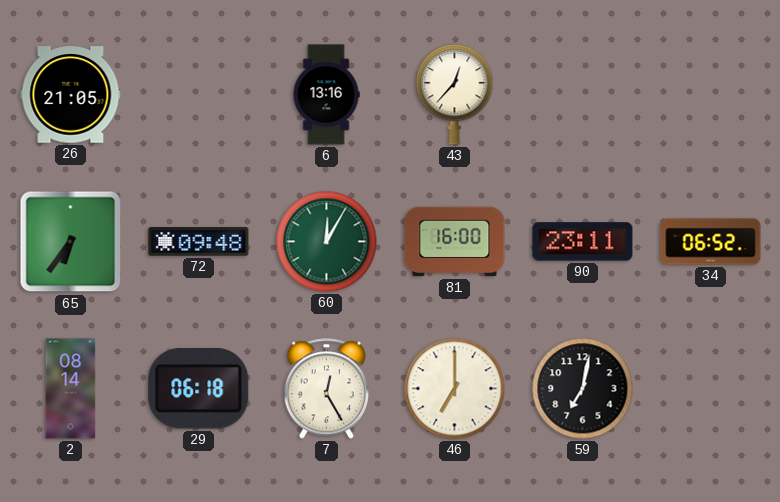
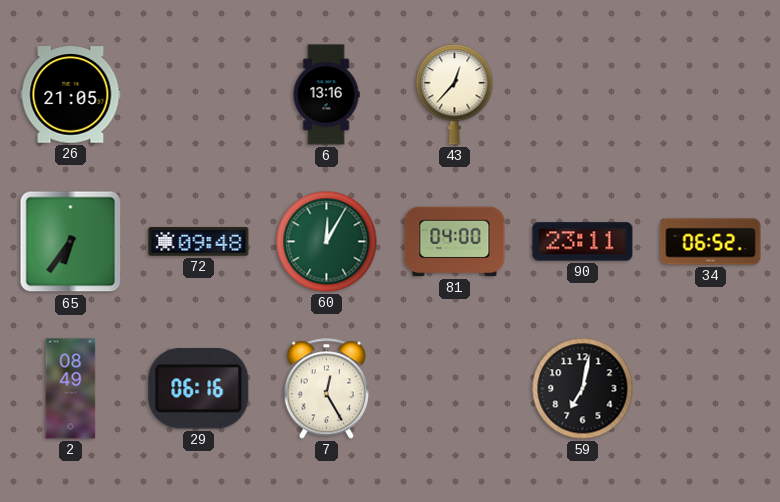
81: 16:00 -> 04:00 (455, 242)
2: 08:14 -> 08:49 (71, 389)
29: 06:18 -> 06:16 (199, 389)
46: 7:00 -> none (455, 389)
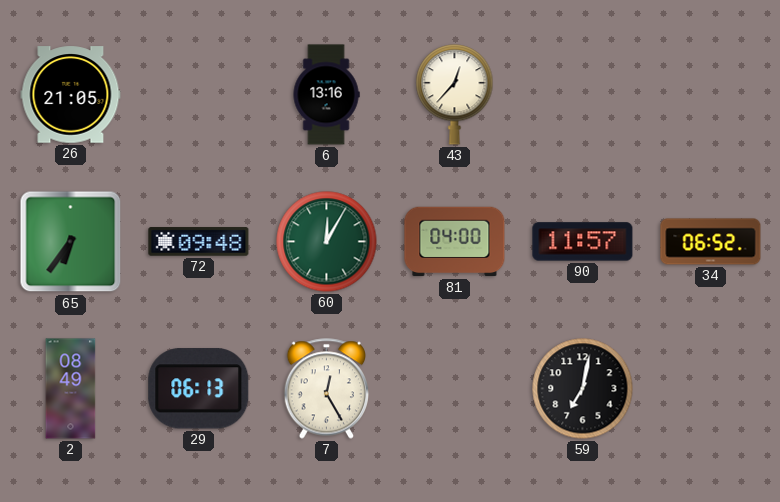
90: 23:11 -> 11:57 (583, 242)
29: 06:16 -> 06:13 (199, 389)
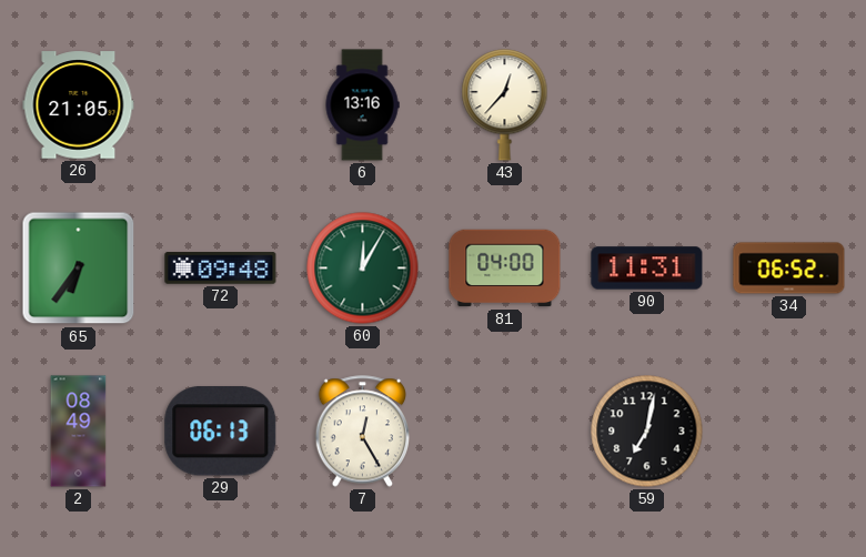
90: 11:57 -> 11:31 (647, 269)
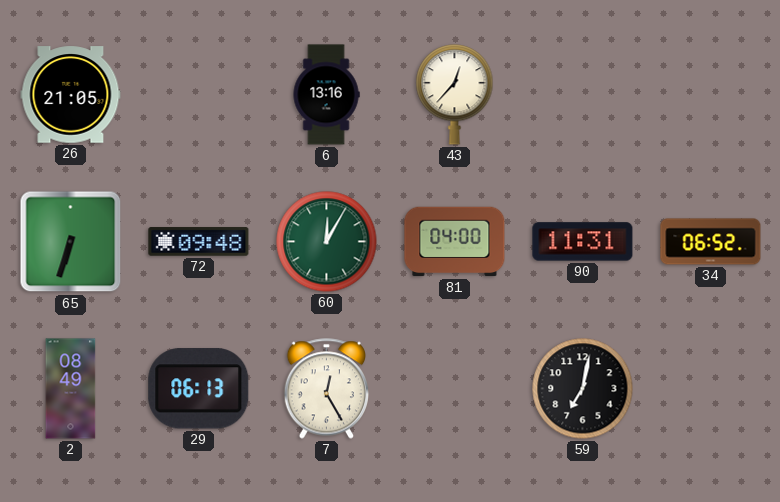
65: 6:36 -> 6:33 (71, 242)
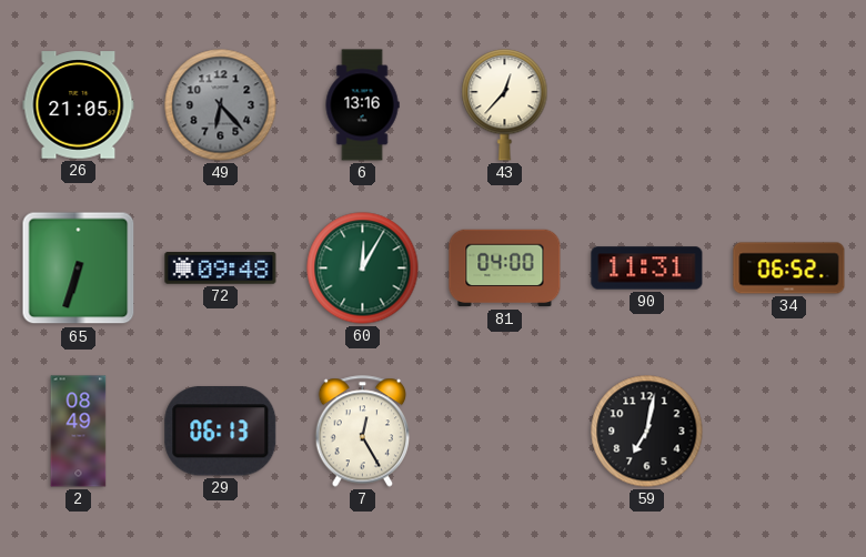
49: none -> 6:23 (221, 105)
